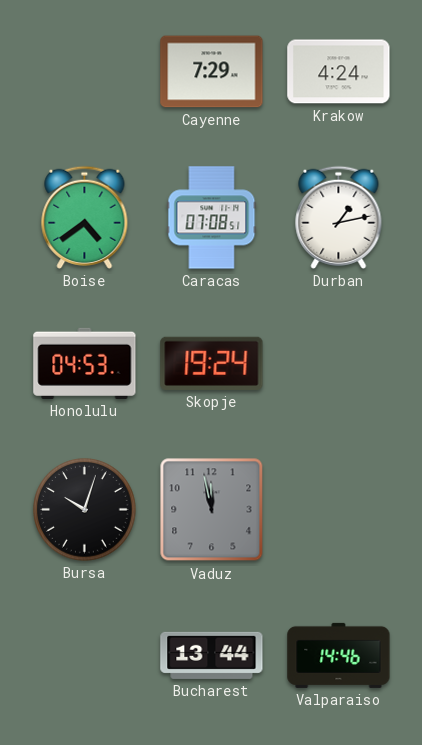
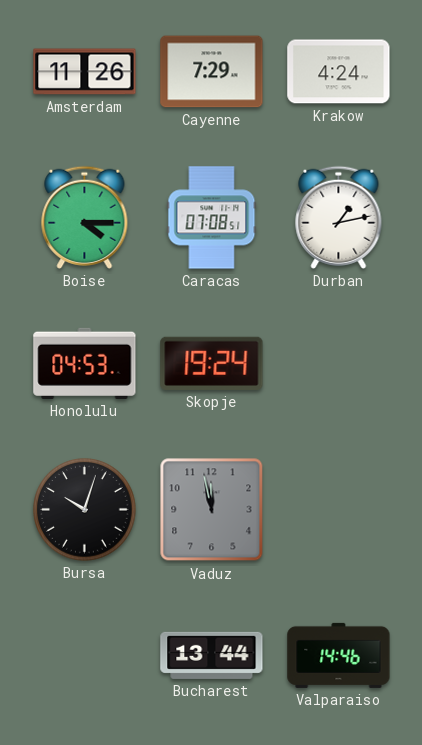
Amsterdam: none -> 11:26 (85, 72)
Boise: 4:39 -> 4:15 (85, 217)
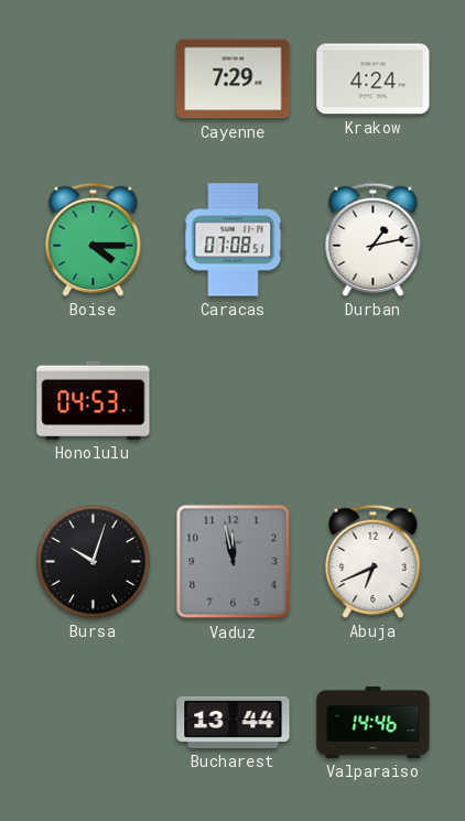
Amsterdam: 11:26 -> none (85, 72)
Skopje: 19:24 -> none (212, 363)
Abuja: none -> 6:41 (374, 561)
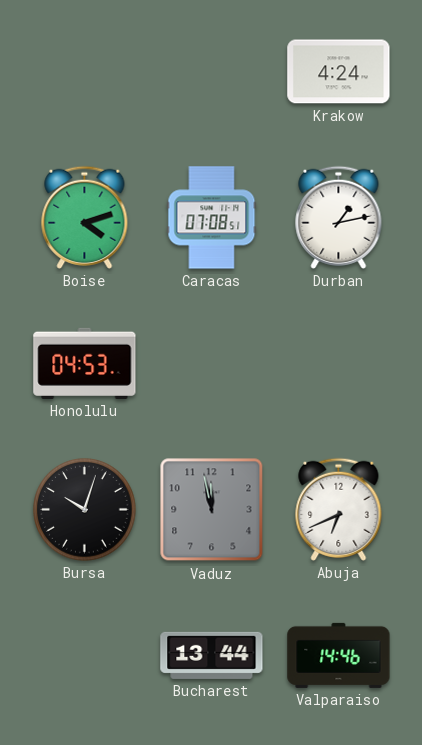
Cayenne: 7:29 -> none (234, 79)
Boise: 4:15 -> 4:12 (85, 217)
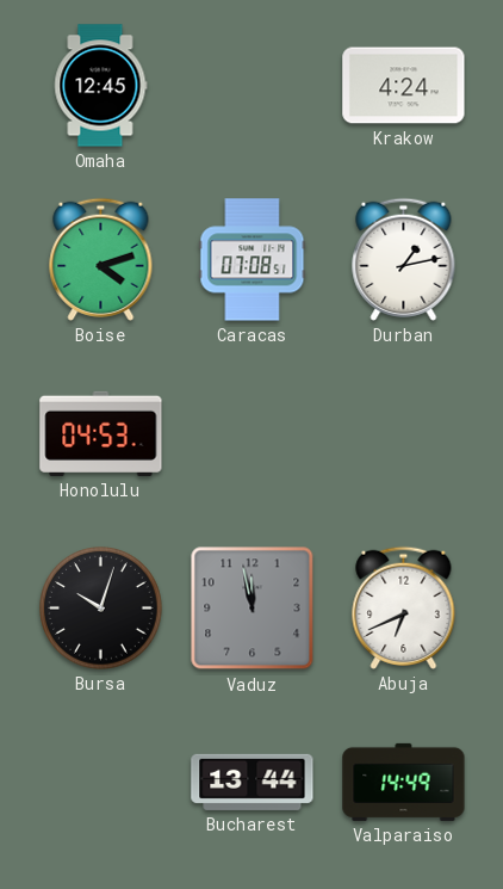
Omaha: none -> 12:45 (101, 86)
Valparaiso: 14:46 -> 14:49 (404, 782)
